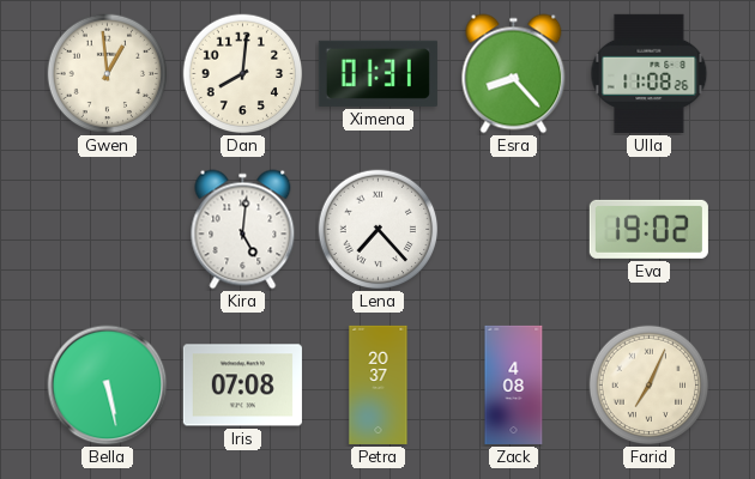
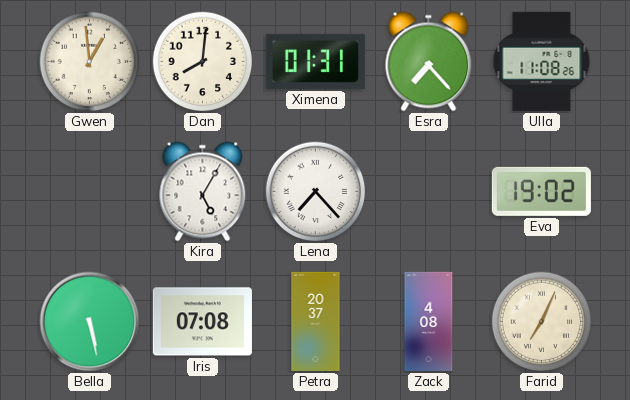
Esra: 8:23 -> 7:23 (429, 62)
Kira: 5:01 -> 5:05 (203, 192)
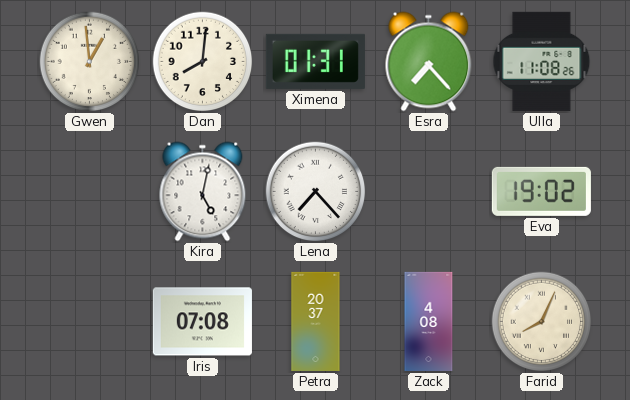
Kira: 5:05 -> 5:02 (203, 192)
Bella: 5:28 -> none (90, 322)
Farid: 7:04 -> 8:04 (542, 322)
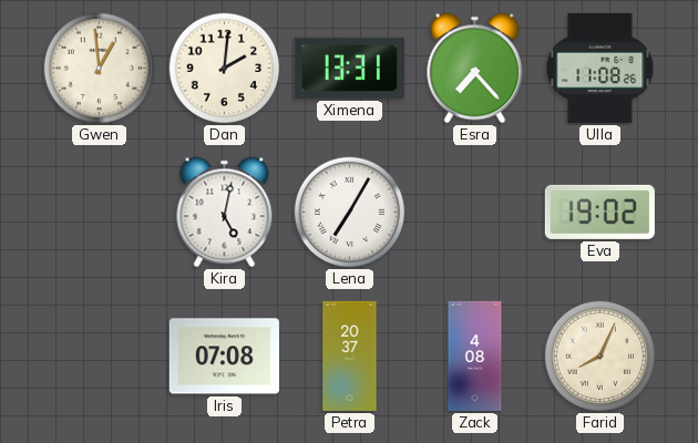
Dan: 8:01 -> 2:01 (225, 69)
Ximena: 01:31 -> 13:31 (349, 68)
Lena: 7:23 -> 7:05 (350, 213)
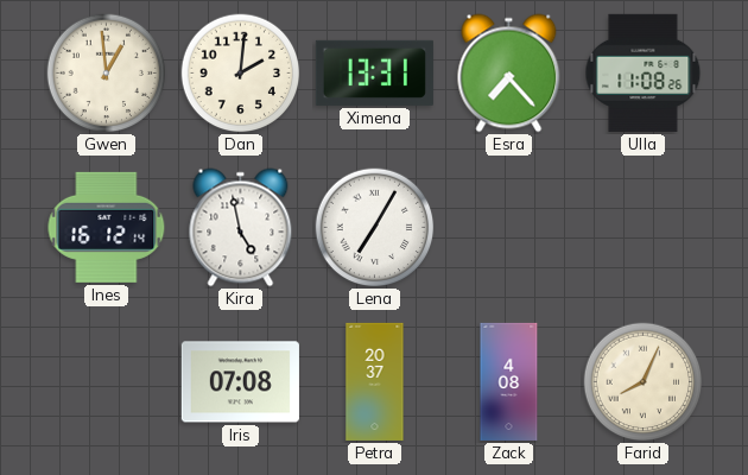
Ines: none -> 16:12 (107, 227)
Kira: 5:02 -> 4:58 (241, 228)
Eva: 19:02 -> none (599, 212)
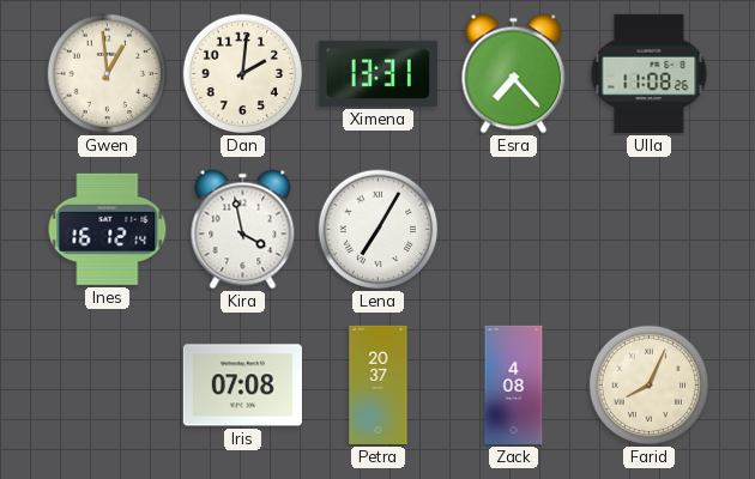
Kira: 4:58 -> 3:58 (243, 230)
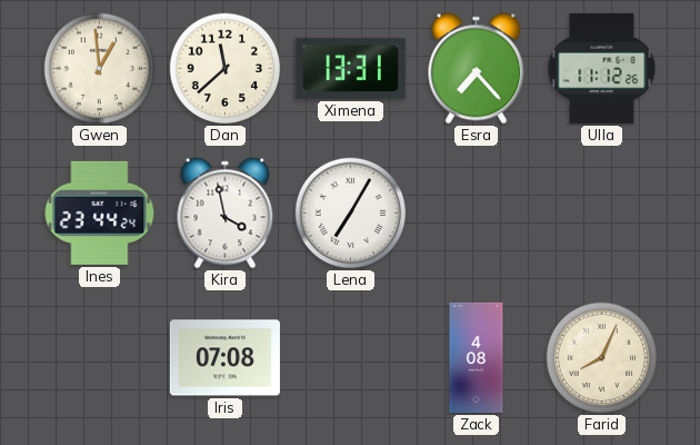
Dan: 2:01 -> 11:38 (226, 69)
Ulla: 11:08 -> 11:12 (602, 68)
Ines: 16:12 -> 23:44 (100, 212)
Petra: 20:37 -> none (379, 384)
